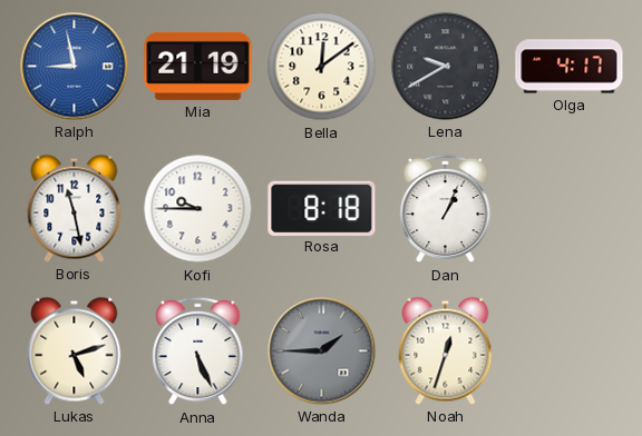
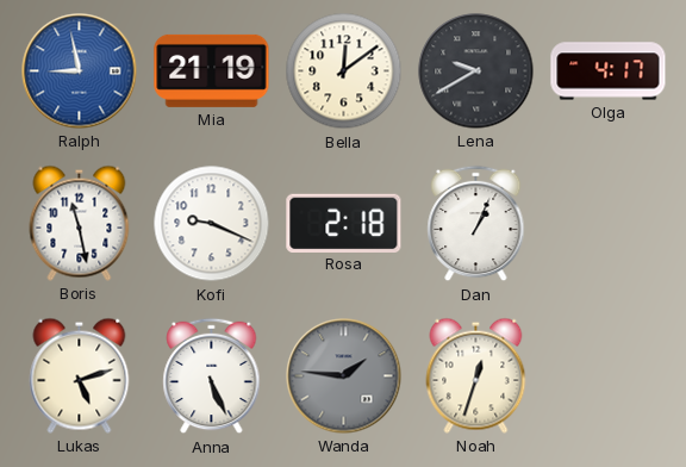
Kofi: 9:45 -> 9:19 (212, 224)
Rosa: 8:18 -> 2:18 (344, 223)
Wanda: 1:45 -> 1:46 (344, 376)
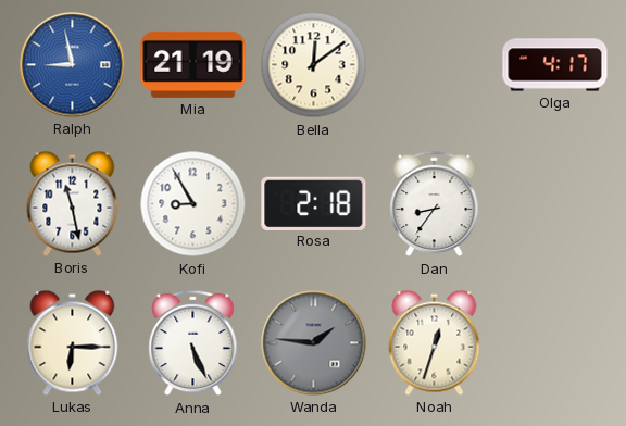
Lena: 9:40 -> none (476, 71)
Kofi: 9:19 -> 8:55 (193, 204)
Dan: 1:04 -> 8:36 (435, 204)
Lukas: 5:12 -> 6:15 (73, 342)
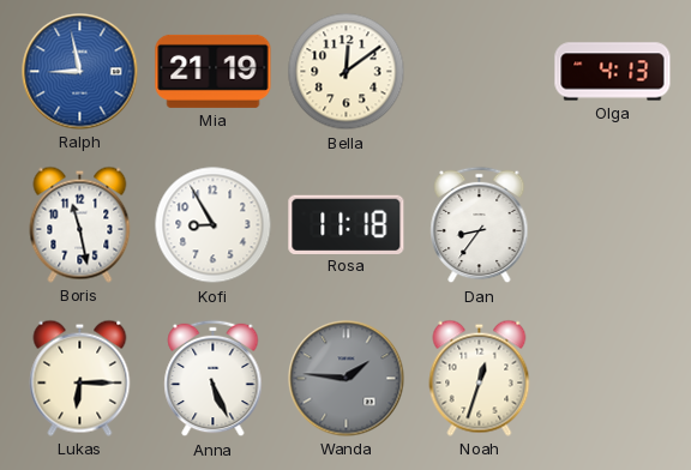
Olga: 4:17 -> 4:13 (613, 72)
Rosa: 2:18 -> 11:18 (347, 224)
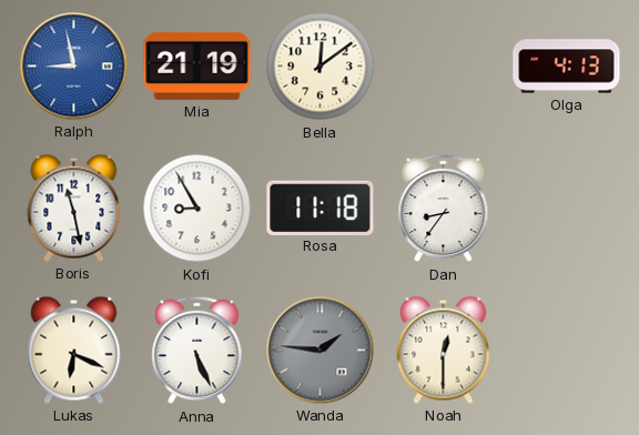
Lukas: 6:15 -> 6:19 (74, 350)
Noah: 12:33 -> 12:30 (444, 350)
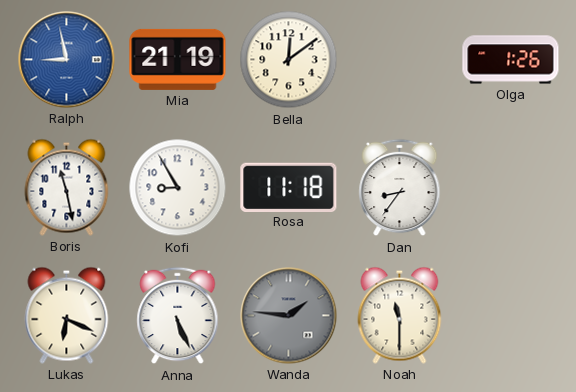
Olga: 4:13 -> 1:26 (511, 60)
Noah: 12:30 -> 11:30 (400, 315)
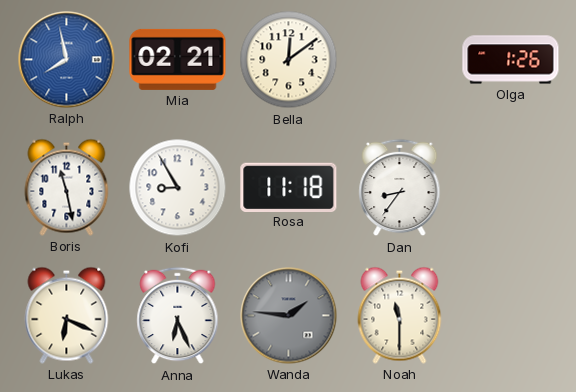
Ralph: 8:58 -> 7:58 (67, 60)
Mia: 21:19 -> 02:21 (178, 59)
Anna: 5:26 -> 6:26 (178, 316)
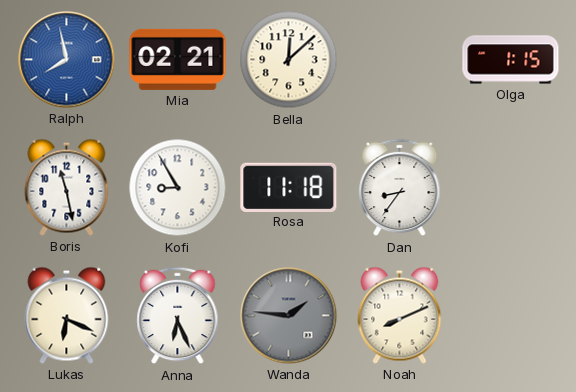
Bella: 12:09 -> 12:08 (289, 60)
Olga: 1:26 -> 1:15 (511, 60)
Noah: 11:30 -> 8:11 (400, 315)
